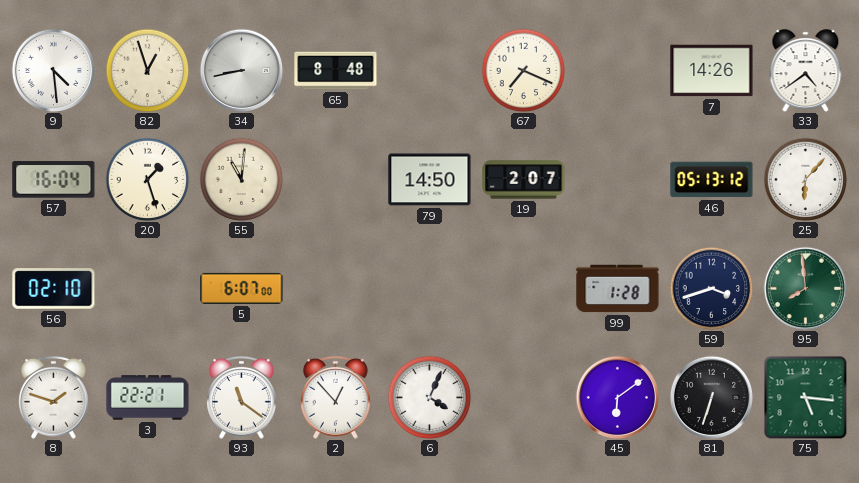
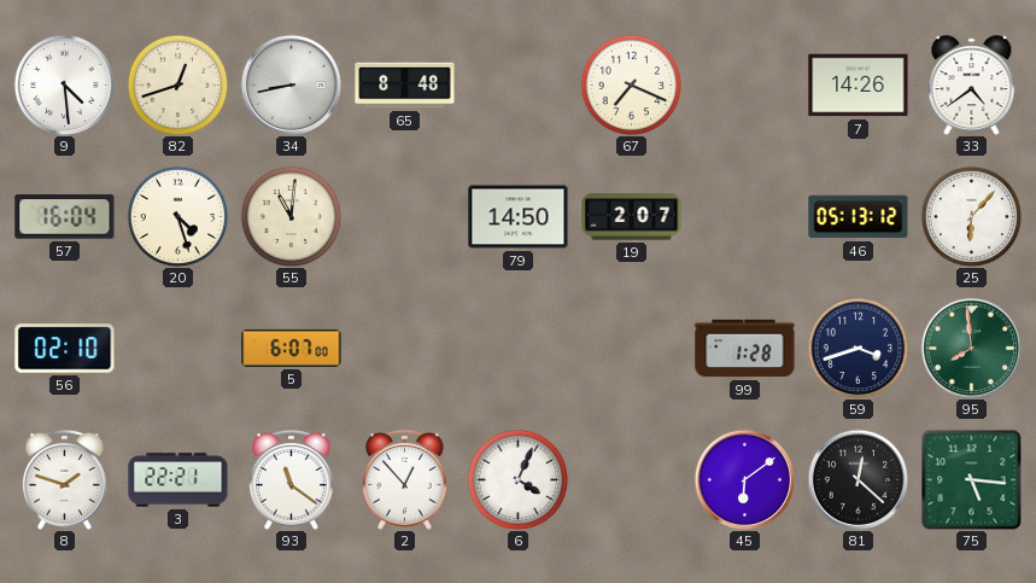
82: 12:57 -> 12:42 (177, 84)
20: 1:27 -> 4:27 (177, 216)
81: 6:33 -> 12:22 (858, 479)
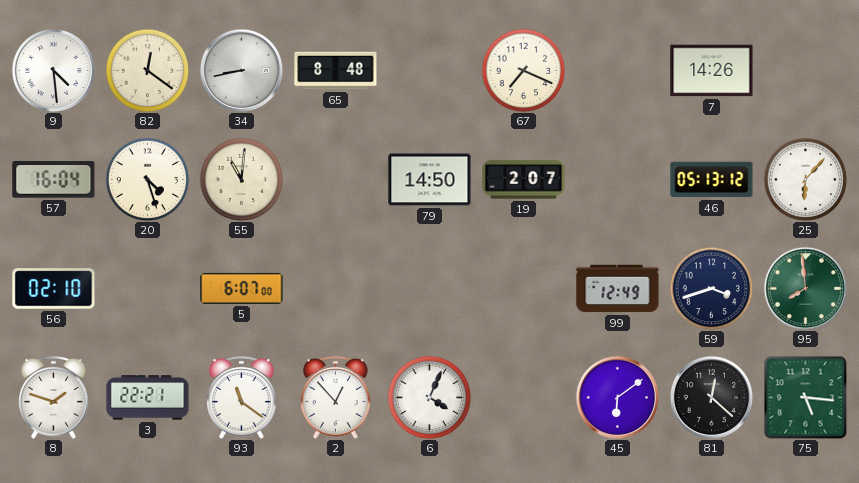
82: 12:42 -> 12:21 (147, 70)
33: 4:39 -> none (972, 84)
99: 1:28 -> 12:49 (618, 289)
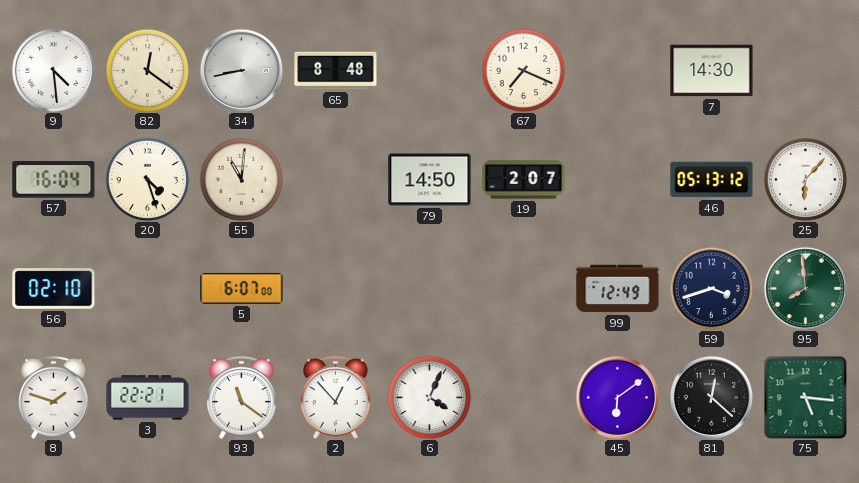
7: 14:26 -> 14:30 (712, 71)
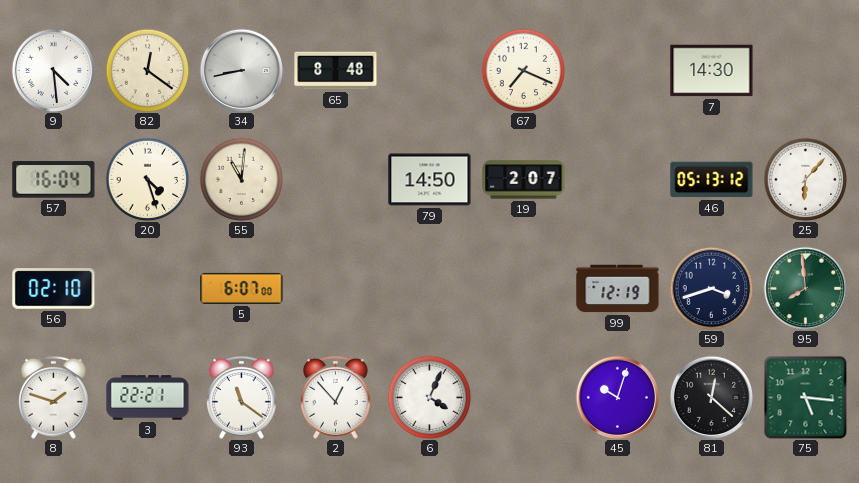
99: 12:49 -> 12:19 (618, 289)
45: 6:09 -> 10:03 (617, 397)
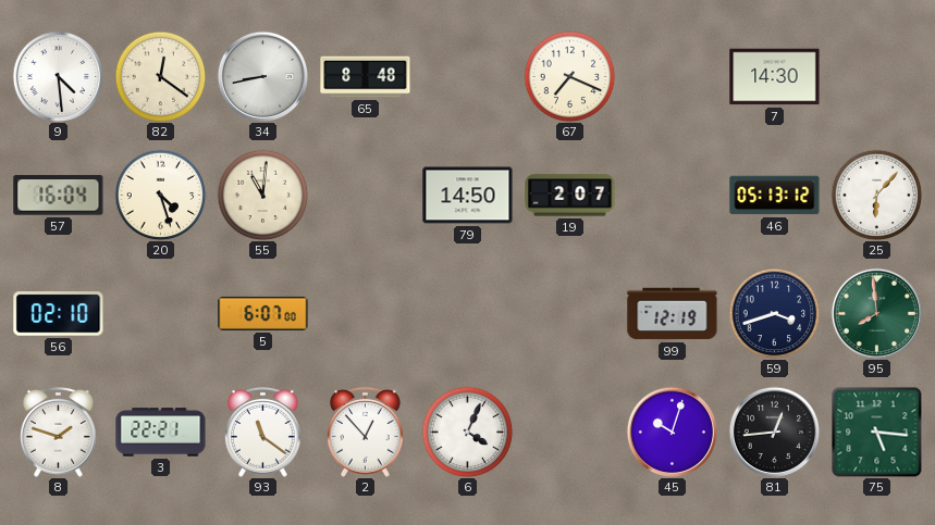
81: 12:22 -> 12:44 (774, 432)
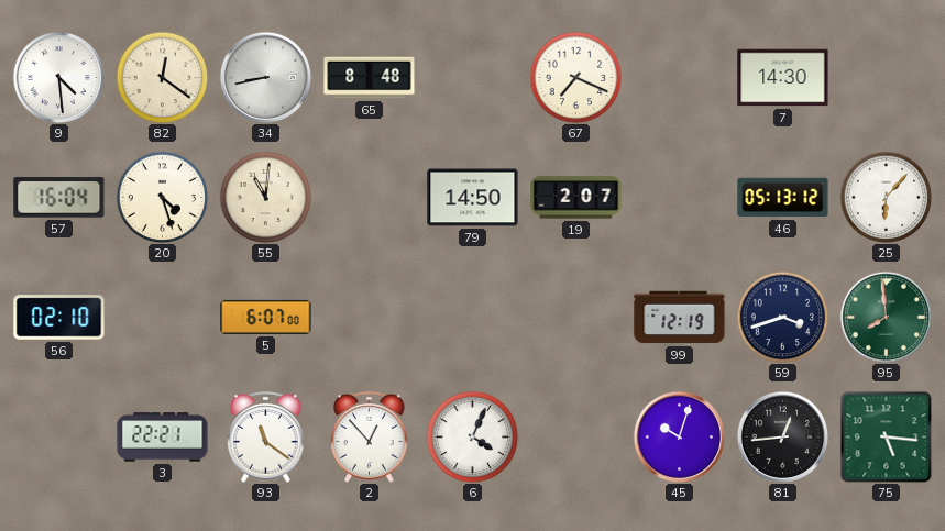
8: 1:48 -> none (59, 432)
